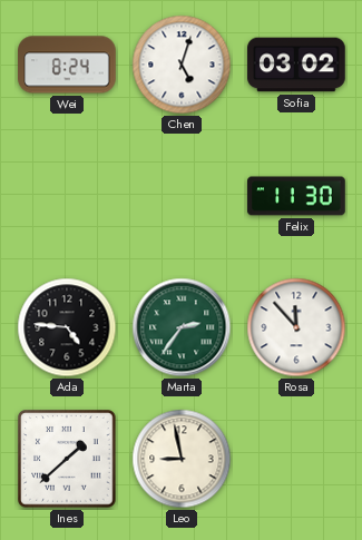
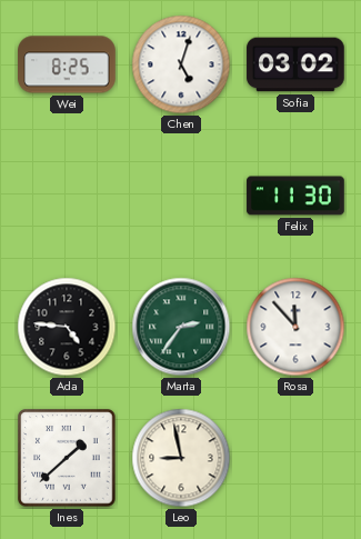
Wei: 8:24 -> 8:25 (67, 64)
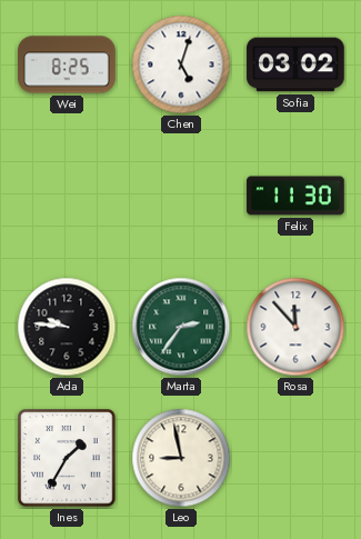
Ada: 4:46 -> 9:46 (67, 327)
Ines: 1:38 -> 1:35 (67, 458)
